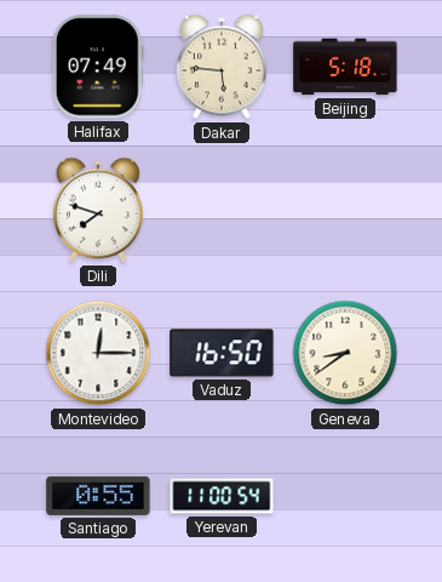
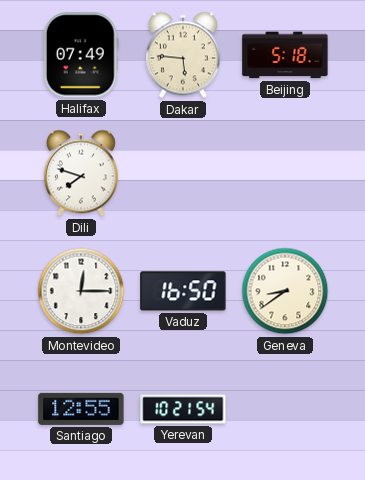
Santiago: 0:55 -> 12:55 (81, 409)
Yerevan: 11:00 -> 10:21 (183, 409)
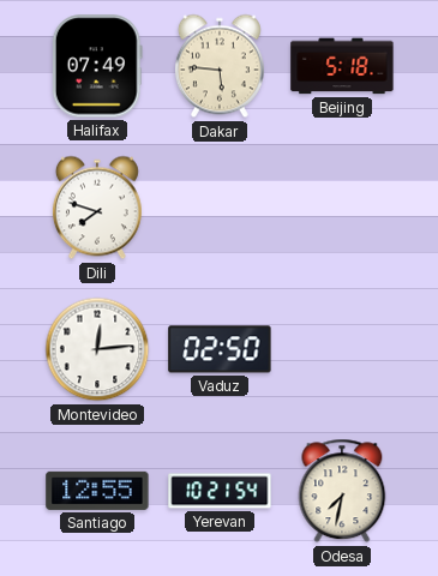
Montevideo: 12:15 -> 12:14 (97, 349)
Vaduz: 16:50 -> 02:50 (220, 349)
Geneva: 8:39 -> none (285, 291)
Odesa: none -> 7:32 (342, 491)
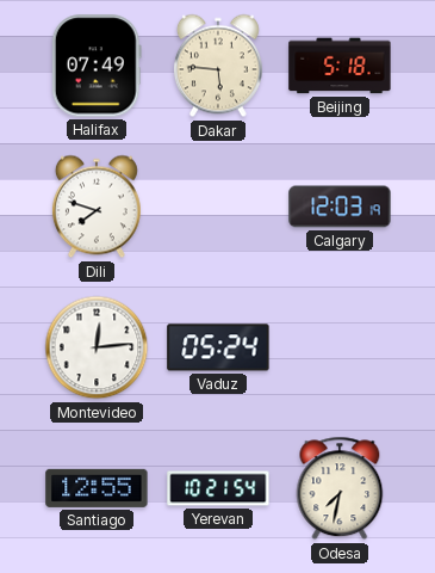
Calgary: none -> 12:03 (340, 207)
Vaduz: 02:50 -> 05:24 (218, 347)
